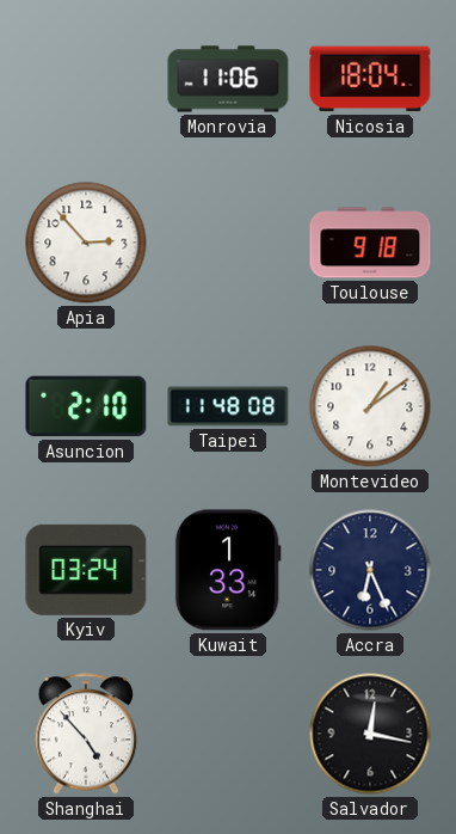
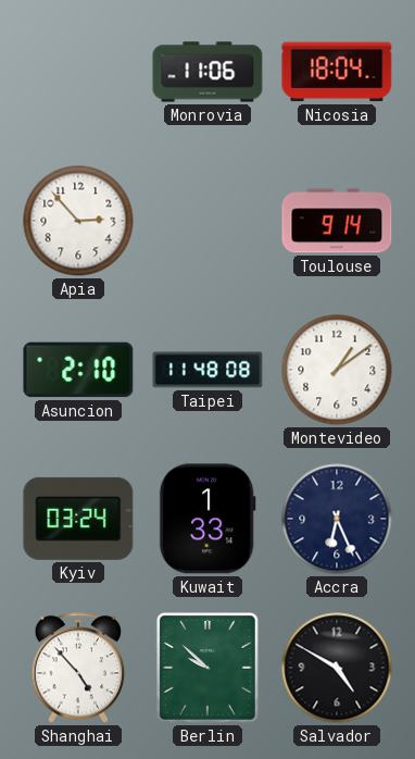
Toulouse: 9:18 -> 9:14 (337, 221)
Berlin: none -> 9:52 (207, 668)
Salvador: 12:17 -> 4:50 (337, 668)
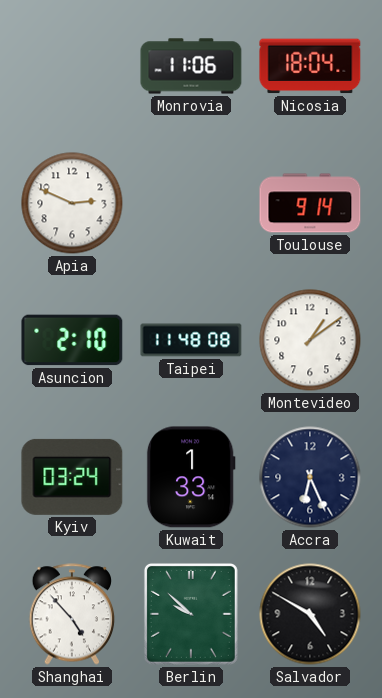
Apia: 2:53 -> 2:49 (72, 203)
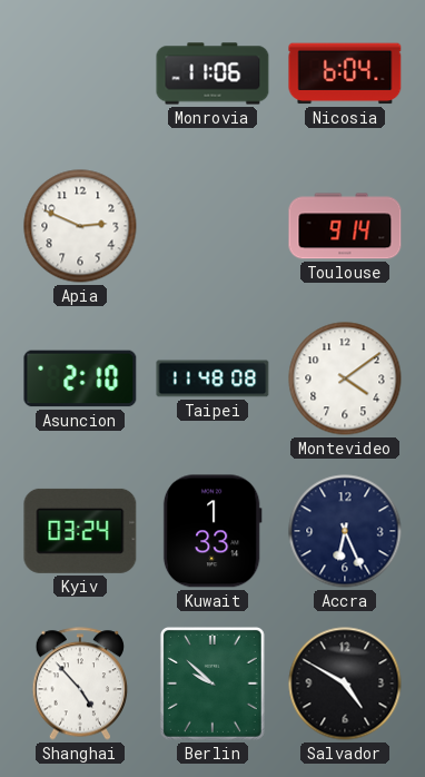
Nicosia: 18:04 -> 6:04 (345, 73)
Montevideo: 1:09 -> 4:09 (345, 378)
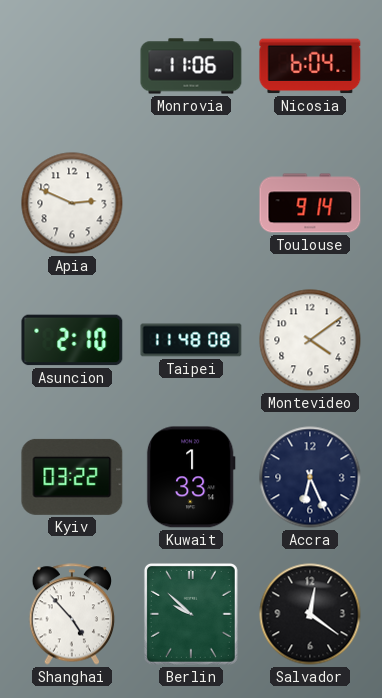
Kyiv: 03:24 -> 03:22 (72, 477)
Salvador: 4:50 -> 12:21 (310, 614)
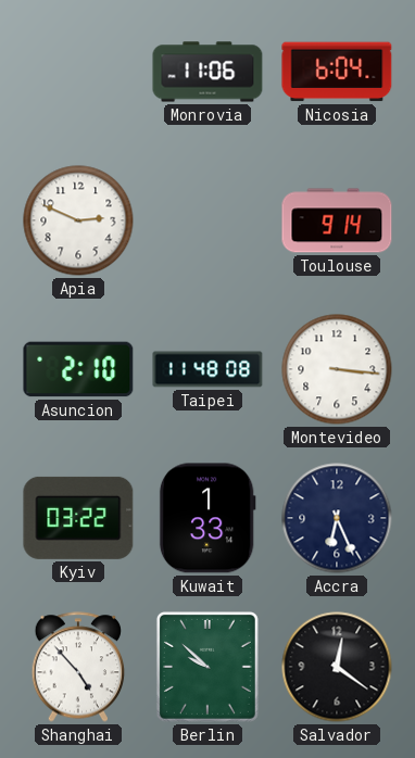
Montevideo: 4:09 -> 3:16 (337, 369)
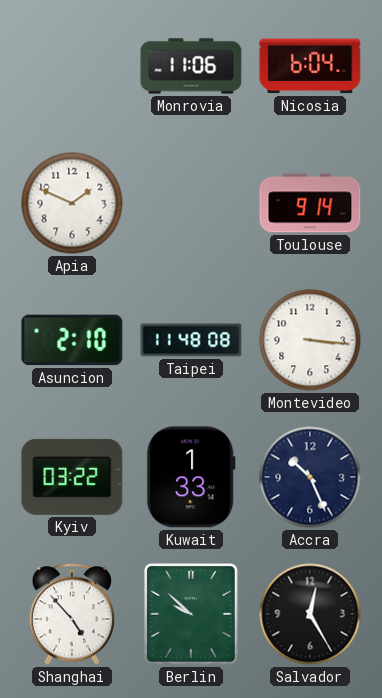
Apia: 2:49 -> 1:49 (72, 203)
Accra: 6:26 -> 10:26 (310, 477)
Salvador: 12:21 -> 12:25 (310, 614)
